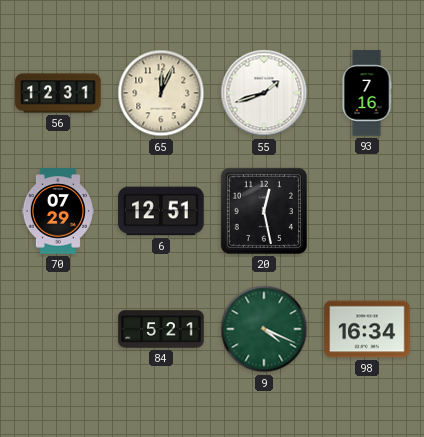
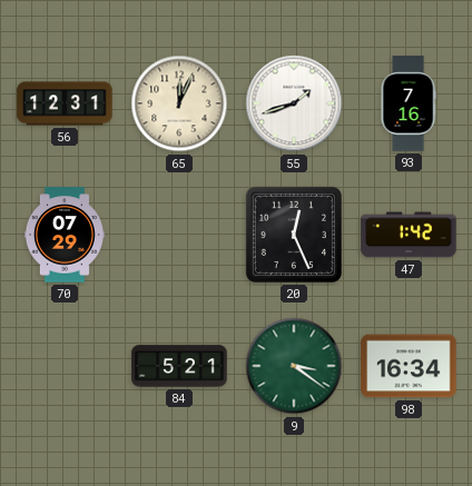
6: 12:51 -> none (161, 211)
20: 12:28 -> 12:26 (294, 235)
47: none -> 1:42 (409, 235)
9: 4:19 -> 3:21 (294, 366)
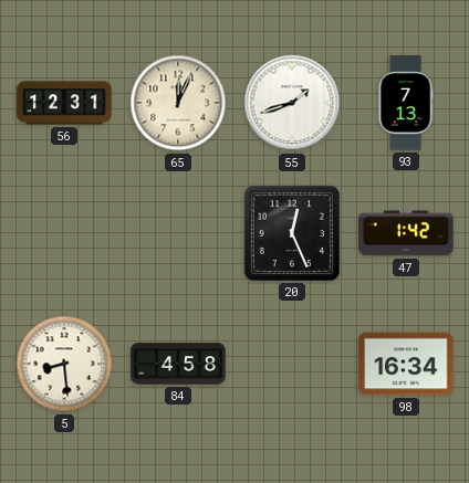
93: 7:16 -> 7:13 (406, 103)
70: 07:29 -> none (65, 235)
5: none -> 8:29 (64, 364)
84: 5:21 -> 4:58 (178, 364)
9: 3:21 -> none (294, 366)
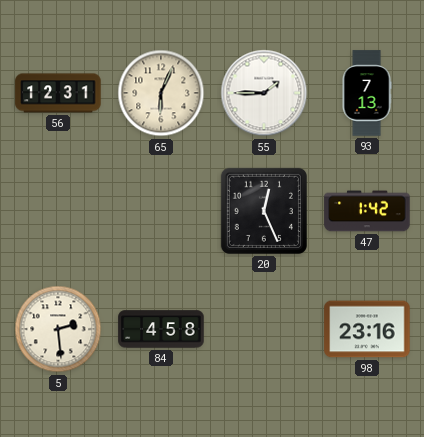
65: 12:04 -> 6:04 (161, 93)
55: 1:42 -> 1:45 (264, 93)
5: 8:29 -> 2:29 (58, 329)
98: 16:34 -> 23:16 (367, 329)
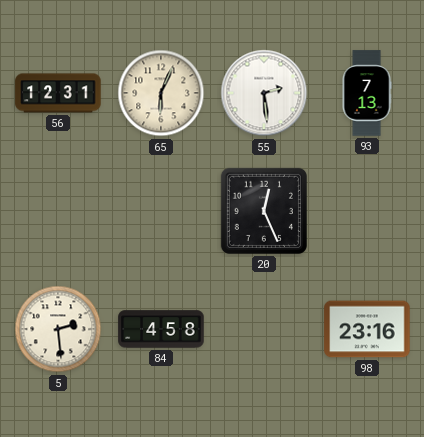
55: 1:45 -> 2:29 (264, 93)
47: 1:42 -> none (367, 211)
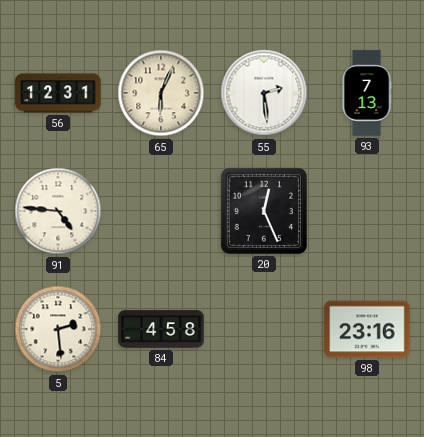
91: none -> 4:46 (58, 211)
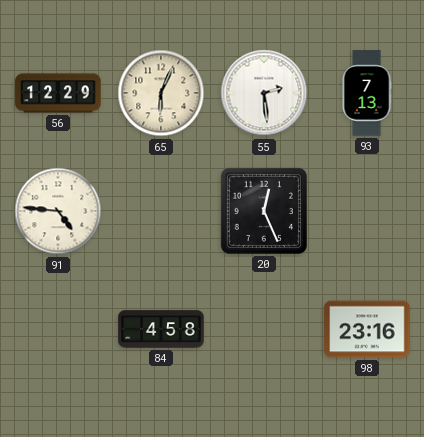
56: 12:31 -> 12:29 (58, 93)
5: 2:29 -> none (58, 329)
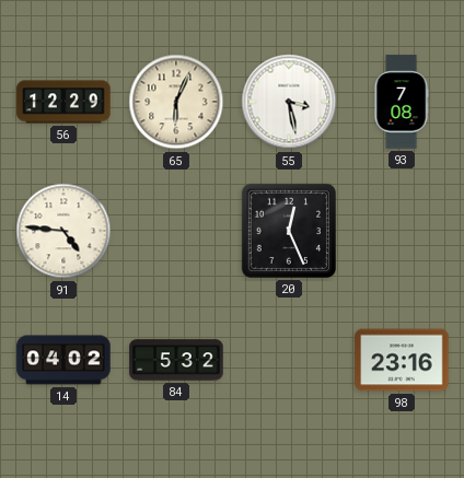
55: 2:29 -> 3:28 (289, 102)
93: 7:13 -> 7:08 (402, 102)
14: none -> 04:02 (63, 360)
84: 4:58 -> 5:32 (176, 360)
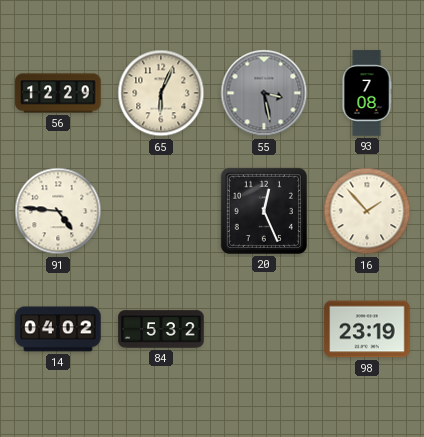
55 dial: white -> grey (264, 93)
16: none -> 1:53 (367, 211)
98: 23:16 -> 23:19 (367, 329)
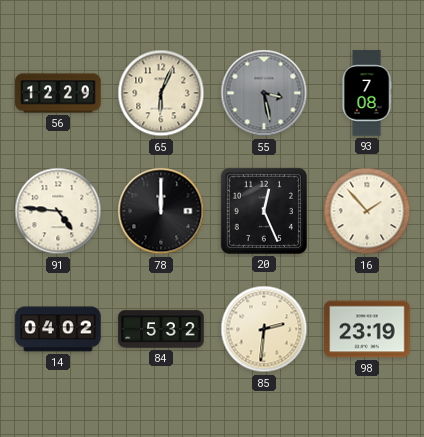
78: none -> 12:00 (161, 211)
85: none -> 2:31 (264, 329)
